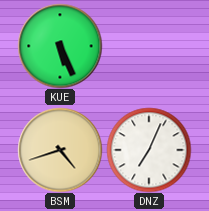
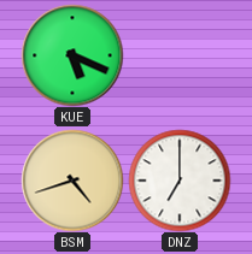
KUE: 5:26 -> 5:19 (72, 55)
DNZ: 7:04 -> 7:00 (180, 181)
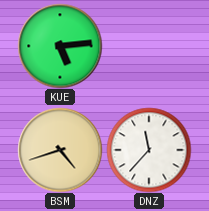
KUE: 5:19 -> 5:14 (60, 46)
DNZ: 7:00 -> 11:37 (149, 150)
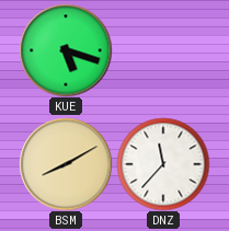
KUE: 5:14 -> 5:18 (66, 50)
BSM: 4:42 -> 8:10 (66, 164)
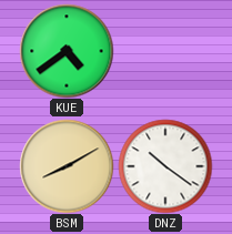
KUE: 5:18 -> 4:39 (67, 51)
DNZ: 11:37 -> 10:21 (165, 166)
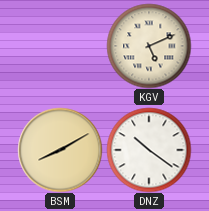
KUE: 4:39 -> none (67, 51)
KGV: none -> 5:11 (149, 46)
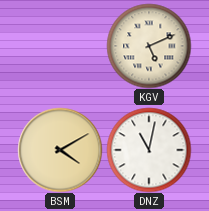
BSM: 8:10 -> 4:10 (60, 150)
DNZ: 10:21 -> 11:02 (149, 150)
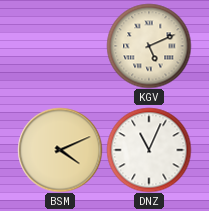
BSM: 4:10 -> 4:11 (60, 150)
DNZ: 11:02 -> 11:04 (149, 150)
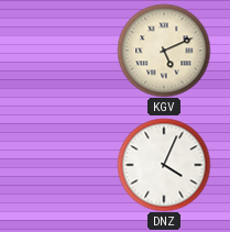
BSM: 4:11 -> none (60, 150)
DNZ: 11:04 -> 4:04 (164, 165)
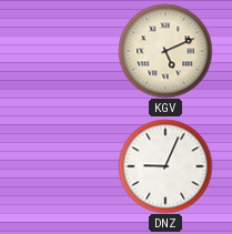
DNZ: 4:04 -> 9:04 (165, 166)
